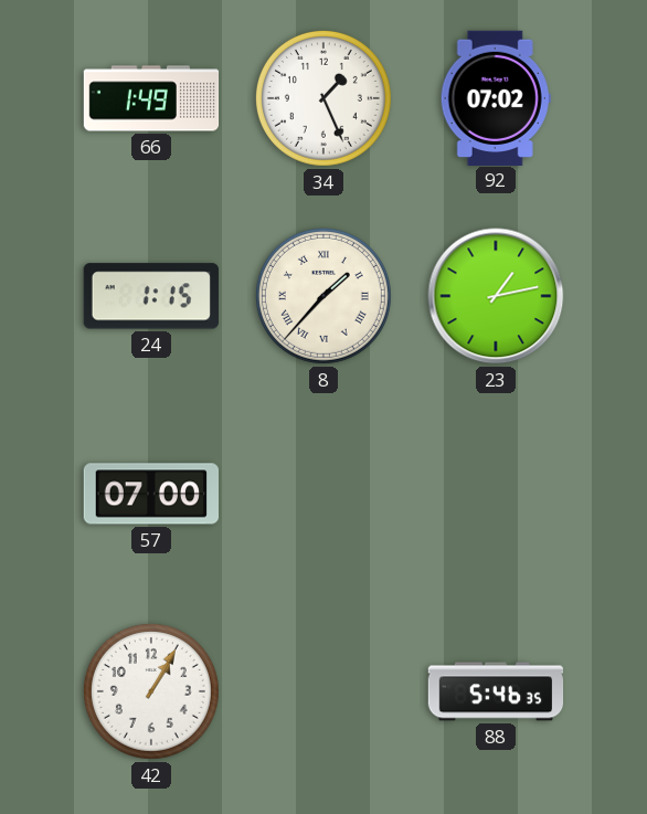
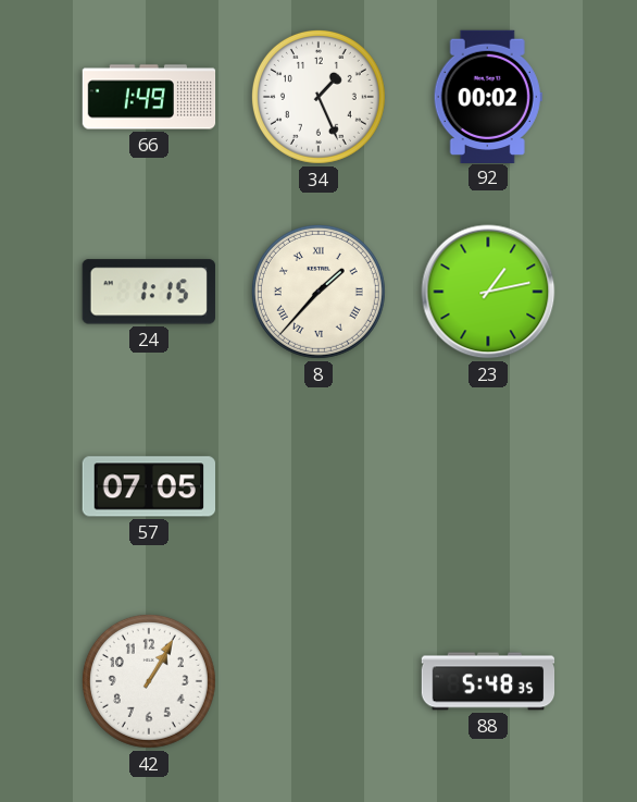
92: 07:02 -> 00:02 (488, 96)
57: 07:00 -> 07:05 (148, 486)
88: 5:46 -> 5:48 (488, 681)
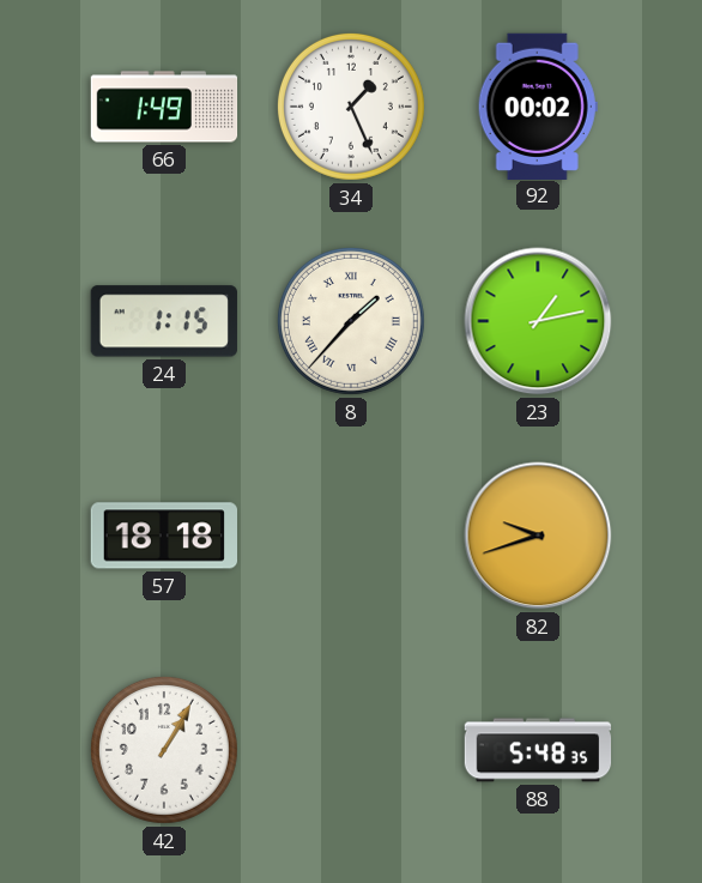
57: 07:05 -> 18:18 (163, 536)
82: none -> 9:42 (538, 536)
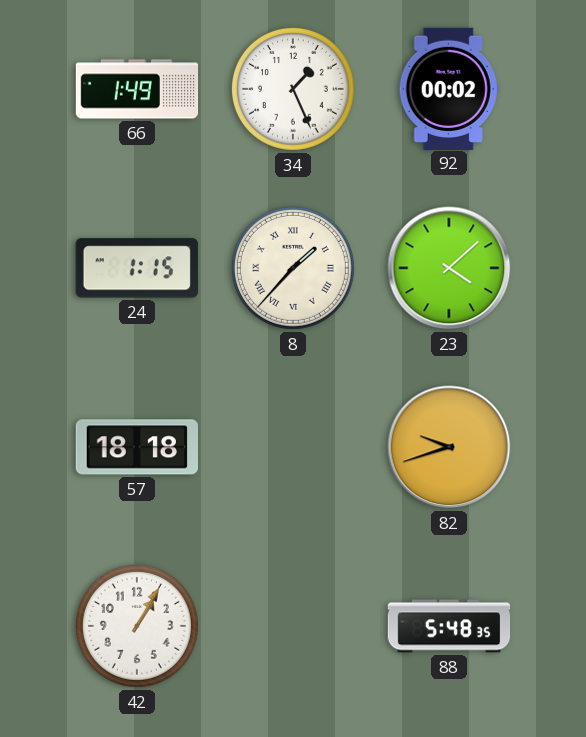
23: 1:13 -> 4:08 (449, 268)
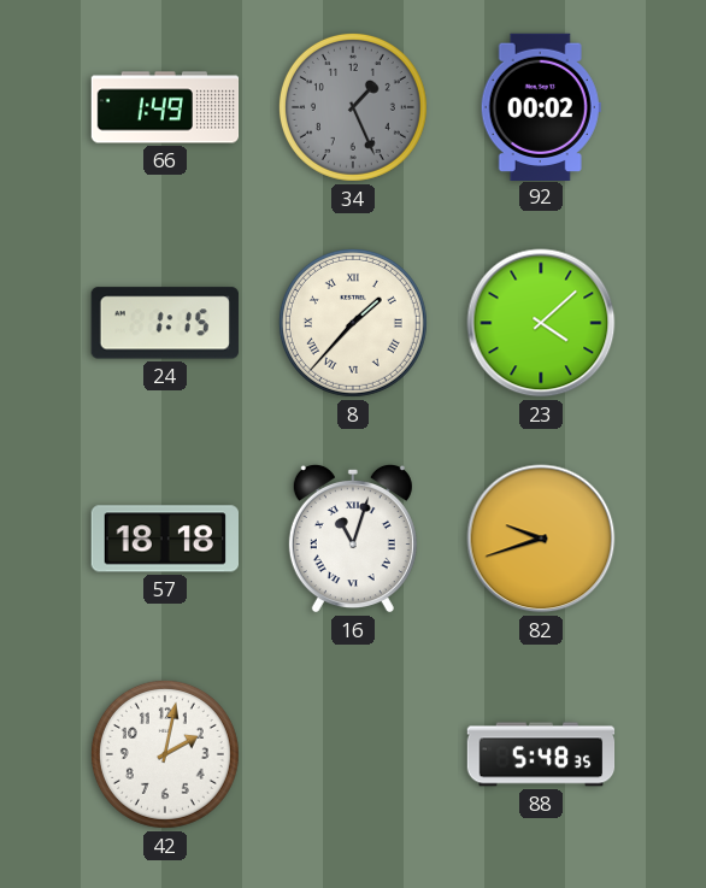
34 dial: white -> grey (353, 107)
16: none -> 11:03 (353, 539)
42: 1:05 -> 2:02 (165, 754)
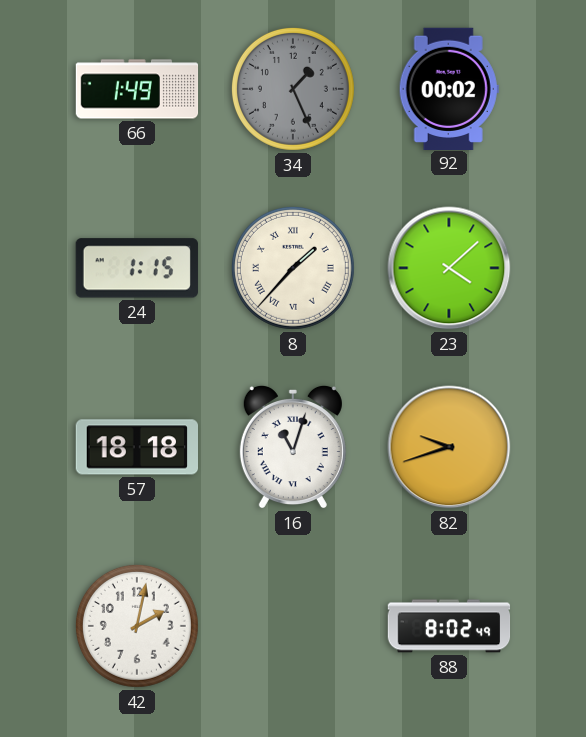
88: 5:48 -> 8:02 (449, 626)
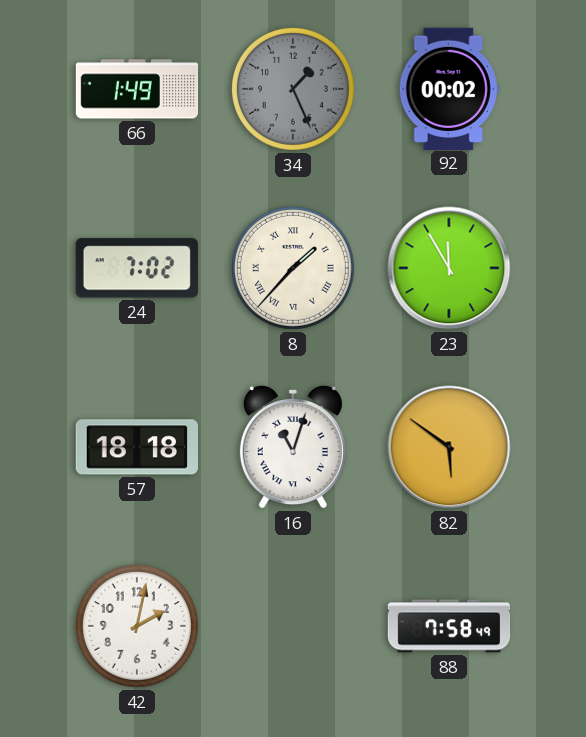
24: 1:15 -> 7:02 (137, 268)
23: 4:08 -> 11:55 (449, 268)
82: 9:42 -> 5:51 (449, 447)
88: 8:02 -> 7:58 (449, 626)
